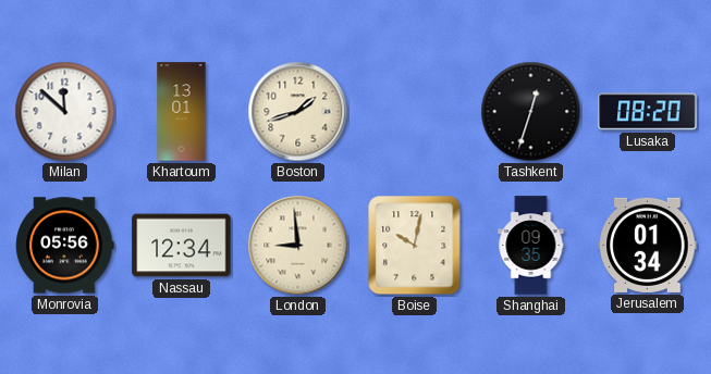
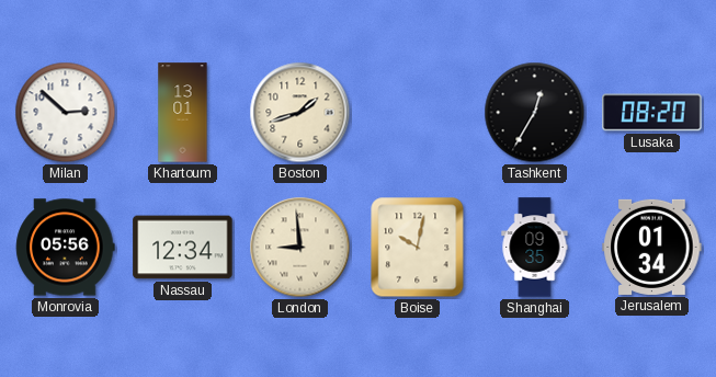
Milan: 11:52 -> 2:52 (66, 113)
Tashkent: 12:33 -> 12:35 (535, 113)
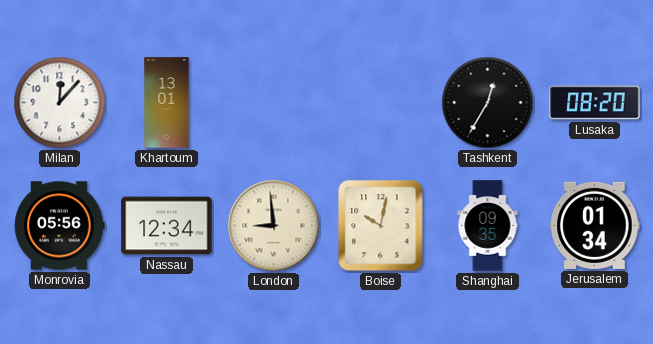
Milan: 2:52 -> 12:07 (60, 103)
Boston: 1:42 -> none (300, 113)
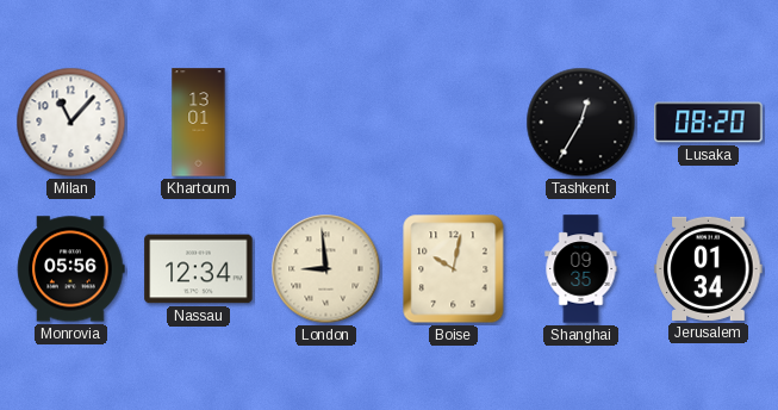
Milan: 12:07 -> 11:07 (71, 123)
